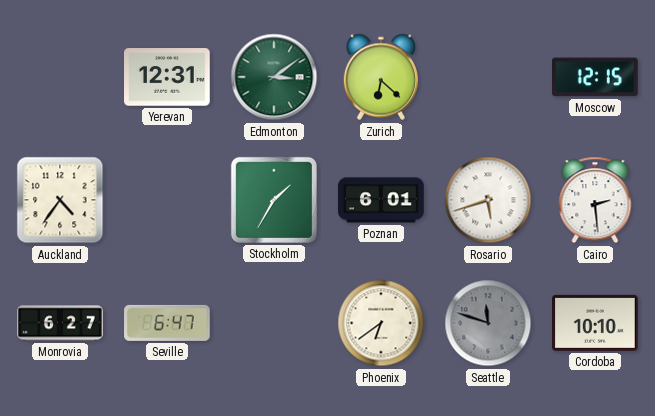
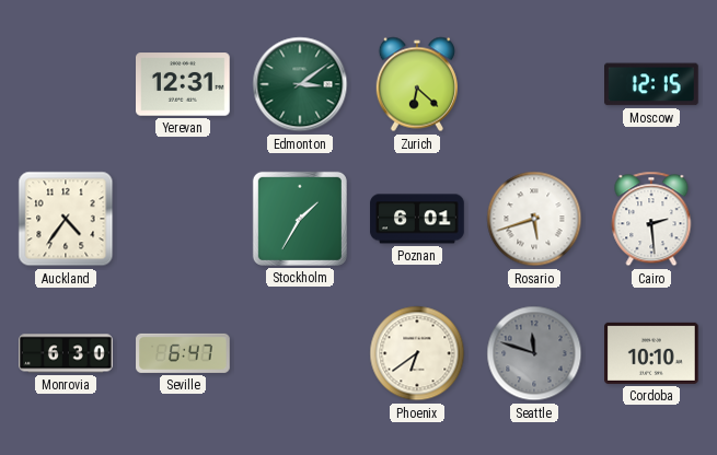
Monrovia: 6:27 -> 6:30 (66, 353)
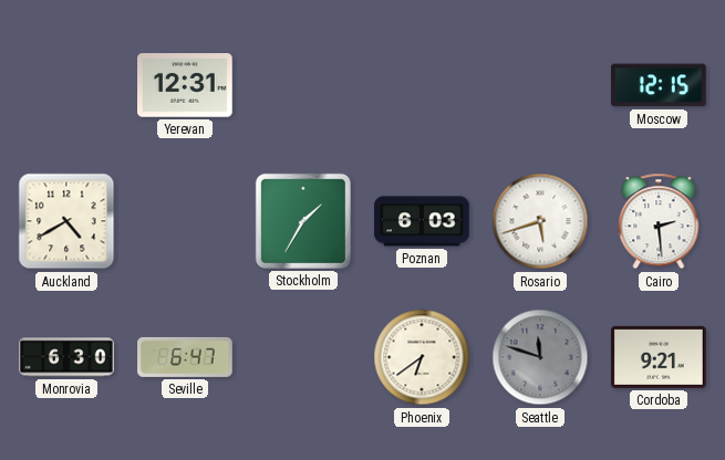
Edmonton: 3:09 -> none (300, 84)
Zurich: 6:22 -> none (416, 84)
Auckland: 4:36 -> 4:40 (66, 221)
Poznan: 6:01 -> 6:03 (422, 221)
Cordoba: 10:10 -> 9:21 (660, 357)
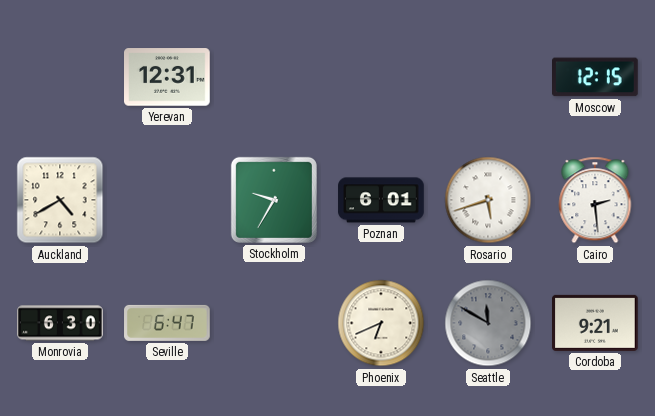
Stockholm: 1:35 -> 9:35 (274, 200)
Poznan: 6:03 -> 6:01 (381, 200)
Phoenix: 6:39 -> 6:41 (381, 323)
Seattle: 11:48 -> 11:50 (488, 323)
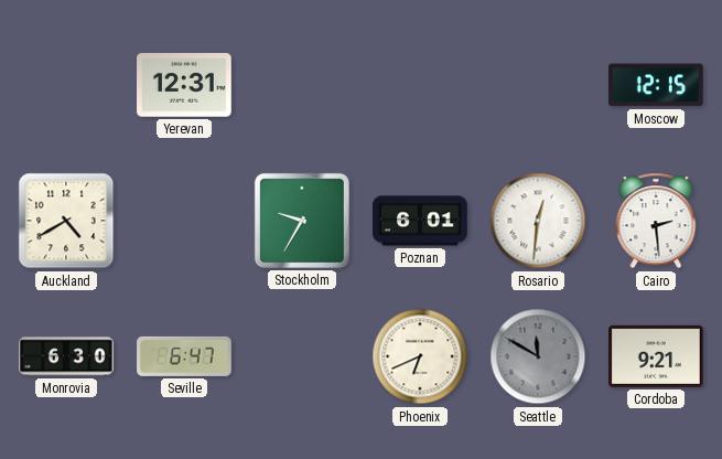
Rosario: 5:42 -> 12:31 (538, 221)
